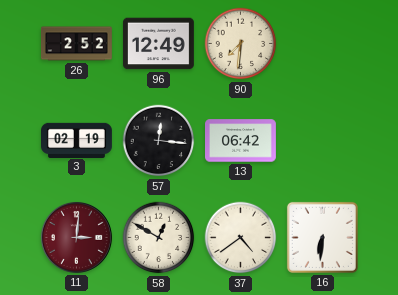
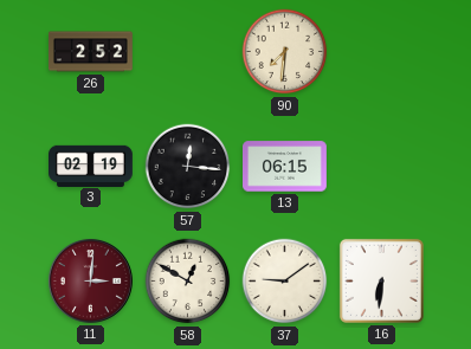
96: 12:49 -> none (158, 44)
13: 06:42 -> 06:15 (285, 167)
37: 4:39 -> 9:09 (285, 282)
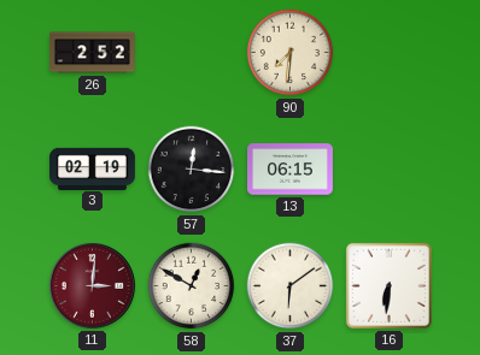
37: 9:09 -> 6:09 (291, 286)
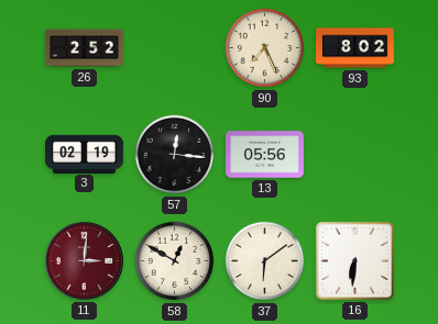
90: 7:31 -> 7:26 (265, 48)
93: none -> 8:02 (355, 48)
13: 06:15 -> 05:56 (265, 155)
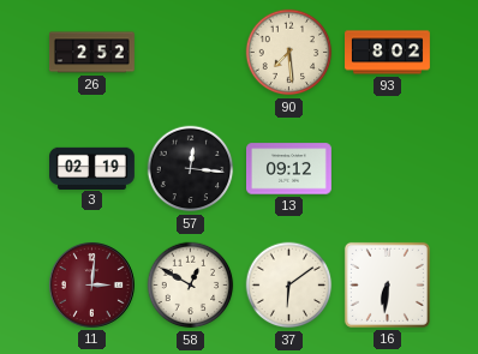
90: 7:26 -> 7:29 (289, 53)
13: 05:56 -> 09:12 (289, 169)
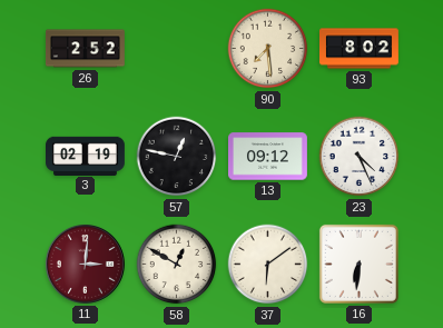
57: 12:16 -> 12:47 (177, 157)
23: none -> 4:26 (360, 157)
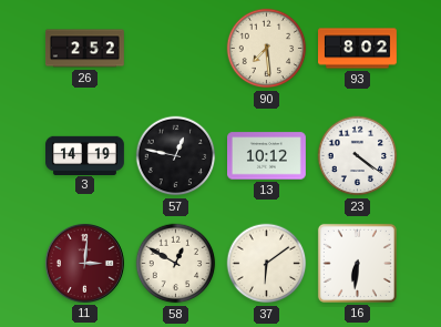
3: 02:19 -> 14:19 (85, 155)
13: 09:12 -> 10:12 (267, 156)
23: 4:26 -> 4:21 (358, 156)
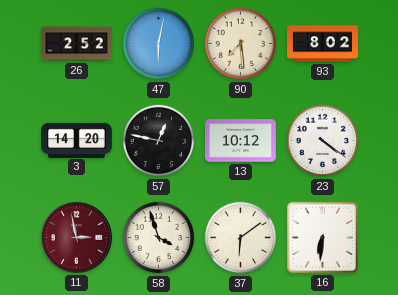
47: none -> 6:02 (159, 44)
3: 14:19 -> 14:20 (77, 140)
11: 3:01 -> 2:58 (76, 237)
58: 12:50 -> 3:57 (159, 238)
